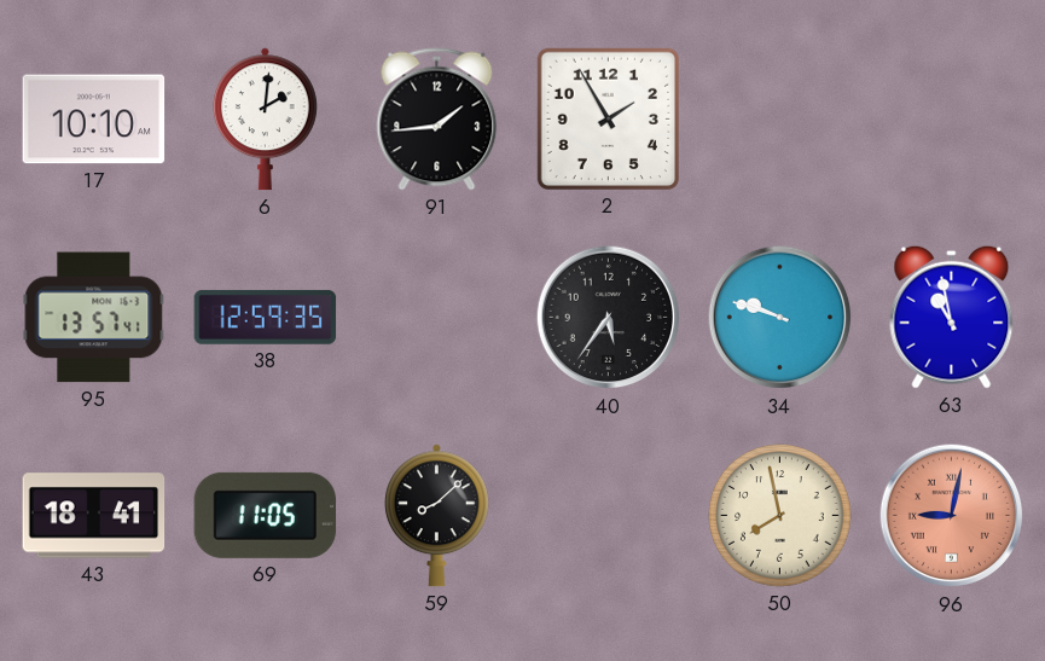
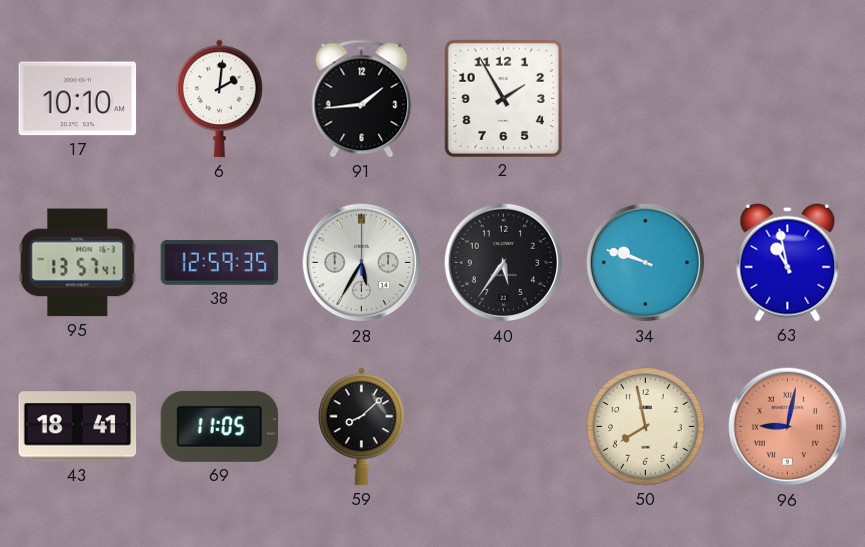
28: none -> 5:35 (362, 263)
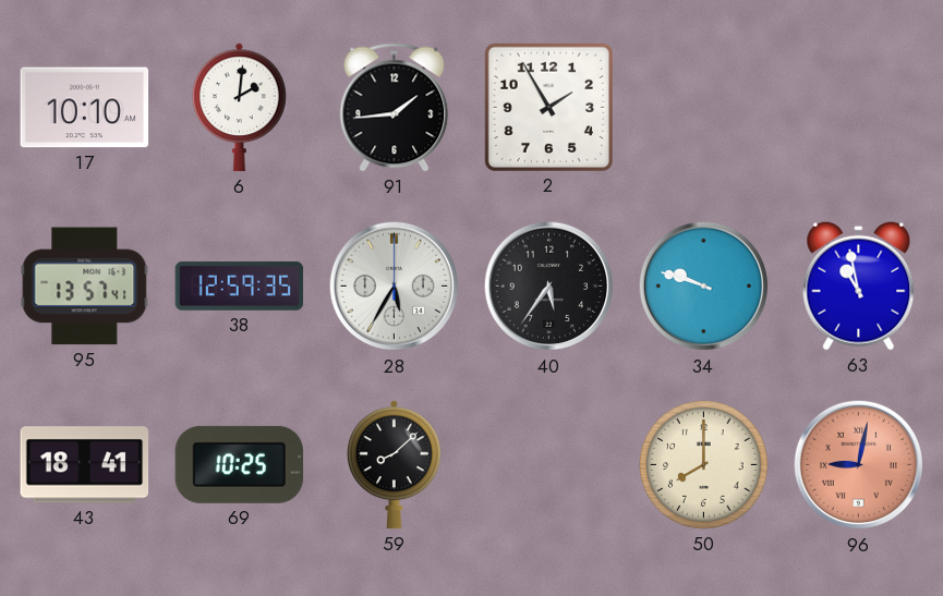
69: 11:05 -> 10:25 (240, 464)
50: 7:58 -> 8:00 (704, 465)
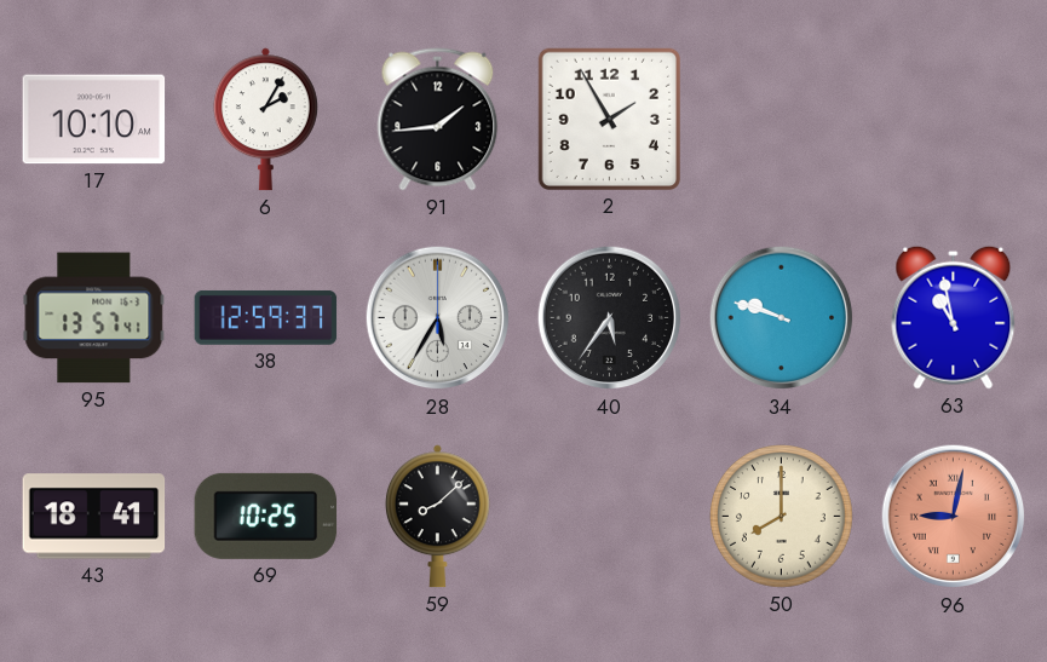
6: 2:01 -> 2:05 (265, 120)
38: 12:59:35 -> 12:59:37 (266, 317)
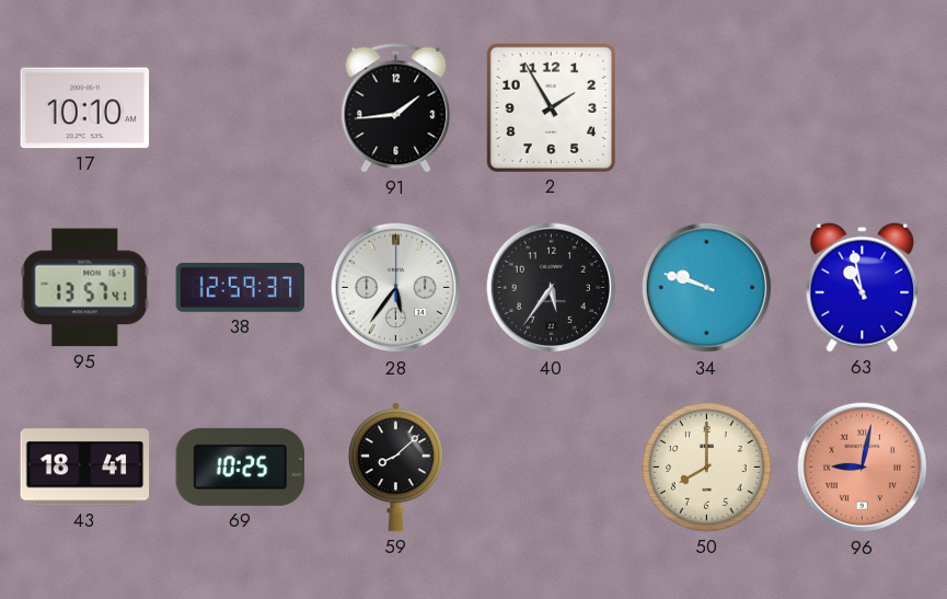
6: 2:05 -> none (265, 120)
28: 5:35 -> 5:36 (396, 288)
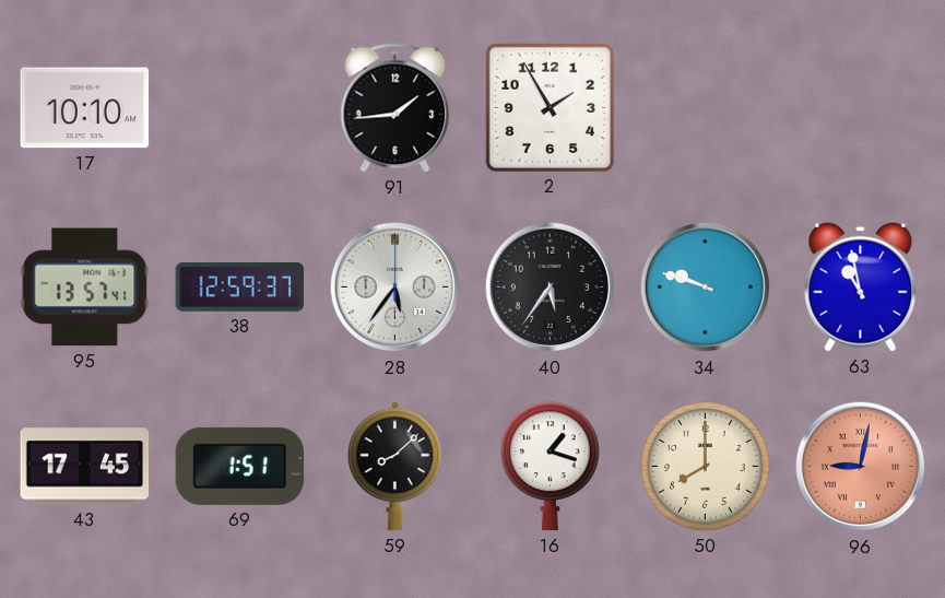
43: 18:41 -> 17:45 (85, 467)
69: 10:25 -> 1:51 (240, 466)
16: none -> 1:18 (550, 467)
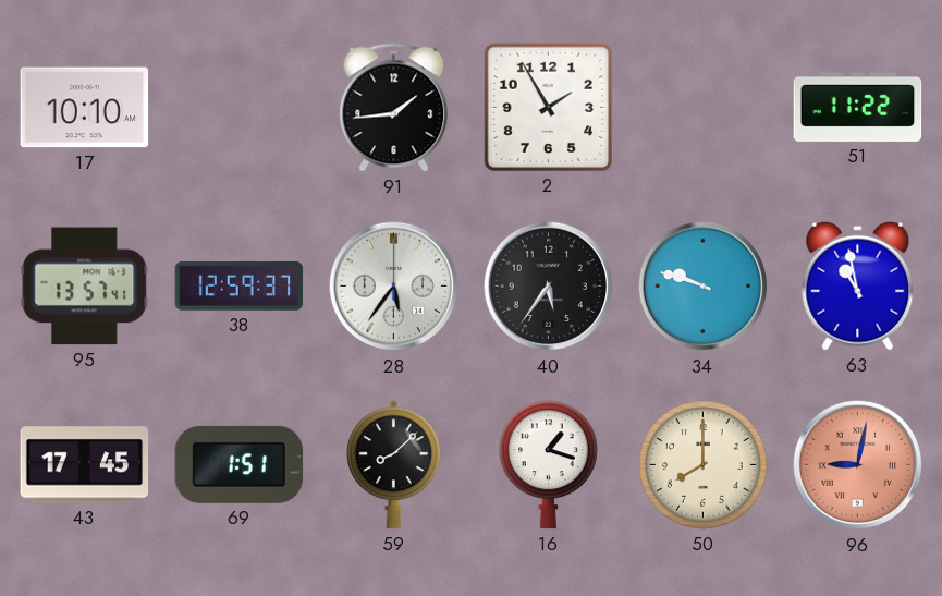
51: none -> 11:22 (858, 107)
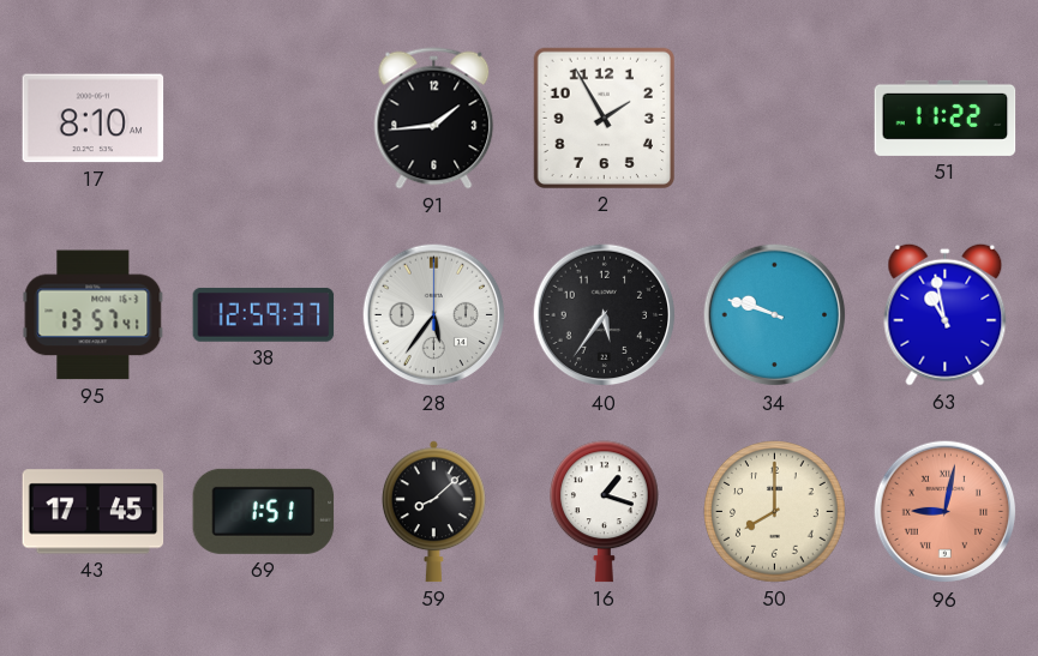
17: 10:10 -> 8:10 (94, 119)
